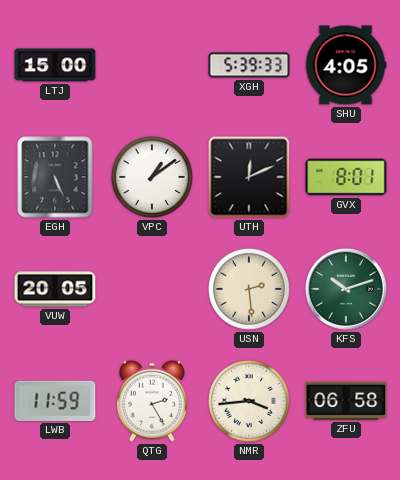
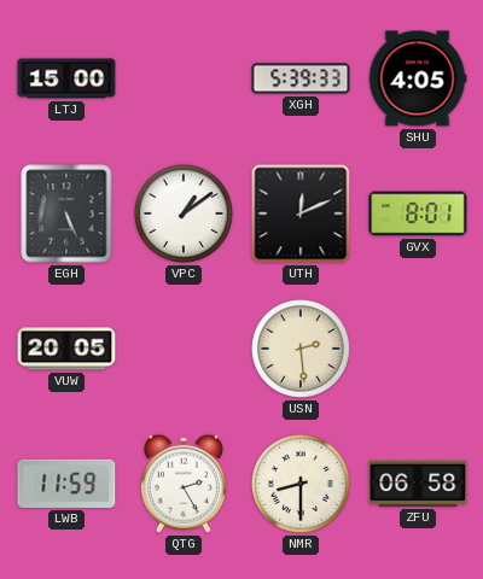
KFS: 10:12 -> none (346, 289)
NMR: 3:44 -> 8:30 (301, 484)
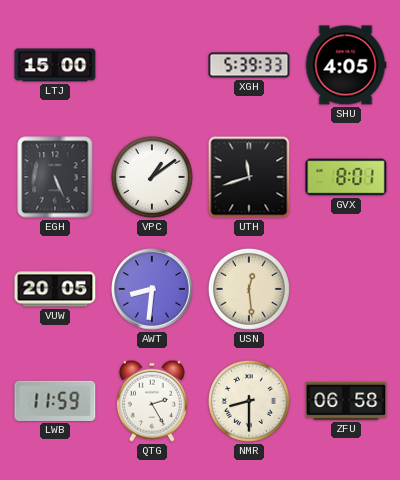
UTH: 12:11 -> 11:42 (249, 177)
AWT: none -> 8:31 (152, 289)
USN: 2:29 -> 12:29 (249, 289)
